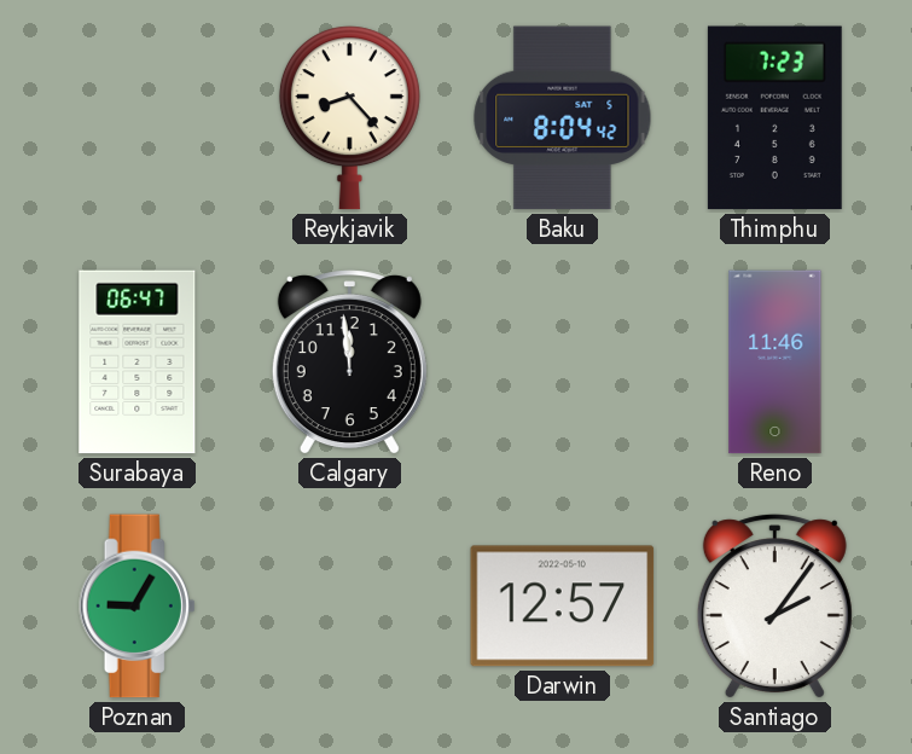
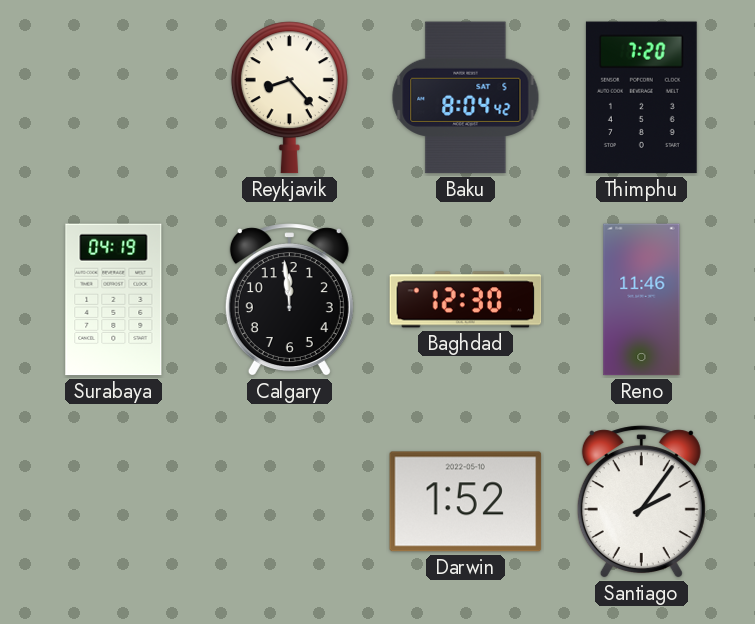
Thimphu: 7:23 -> 7:20 (641, 98)
Surabaya: 06:47 -> 04:19 (114, 300)
Baghdad: none -> 12:30 (466, 300)
Poznan: 9:05 -> none (138, 607)
Darwin: 12:57 -> 1:52 (466, 502)
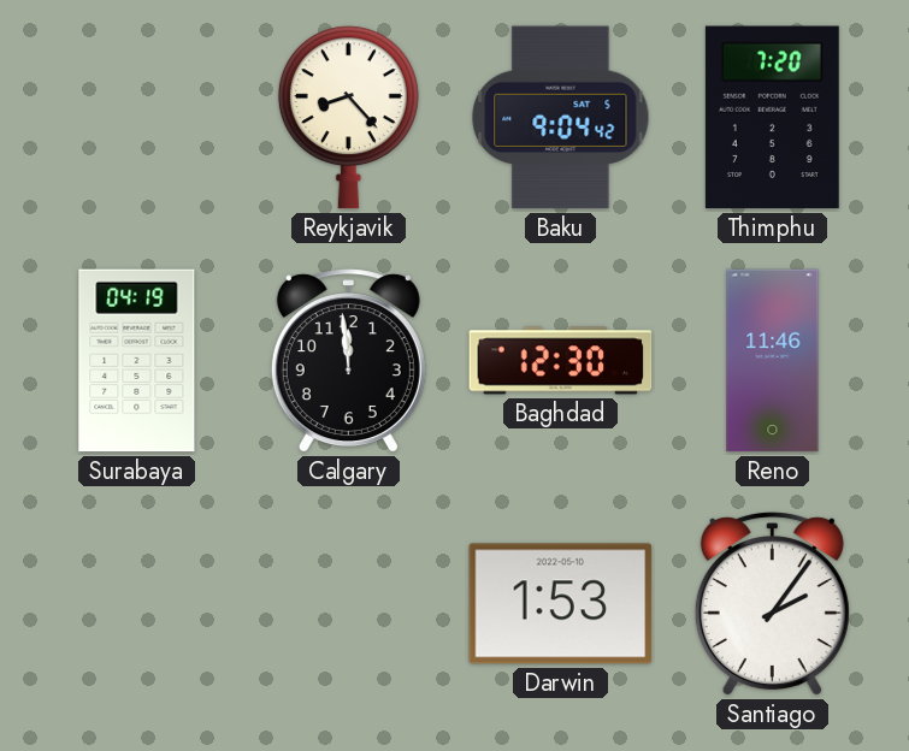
Baku: 8:04 -> 9:04 (561, 118)
Darwin: 1:52 -> 1:53 (561, 604)
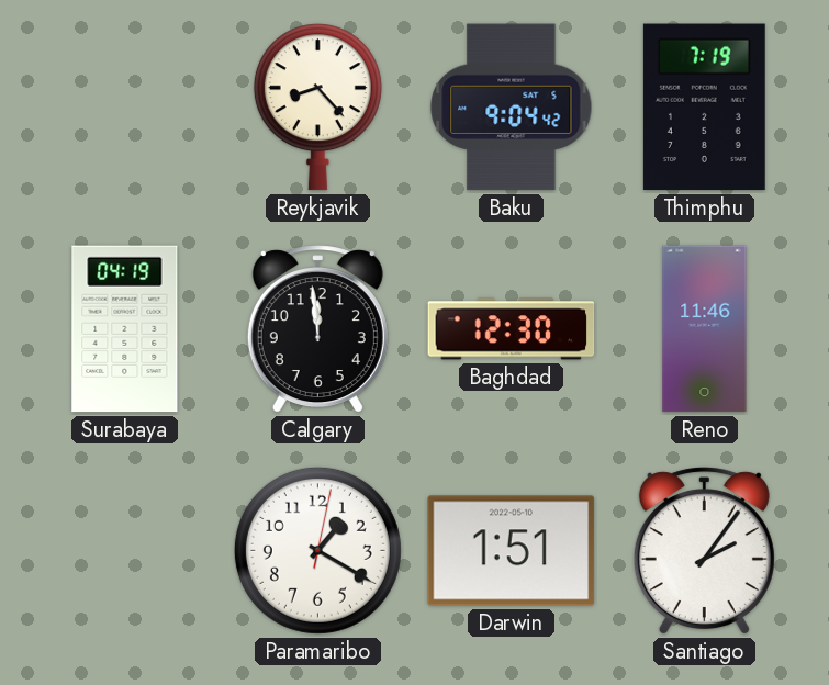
Thimphu: 7:20 -> 7:19 (704, 108)
Paramaribo: none -> 1:20 (317, 550)
Darwin: 1:53 -> 1:51 (512, 551)
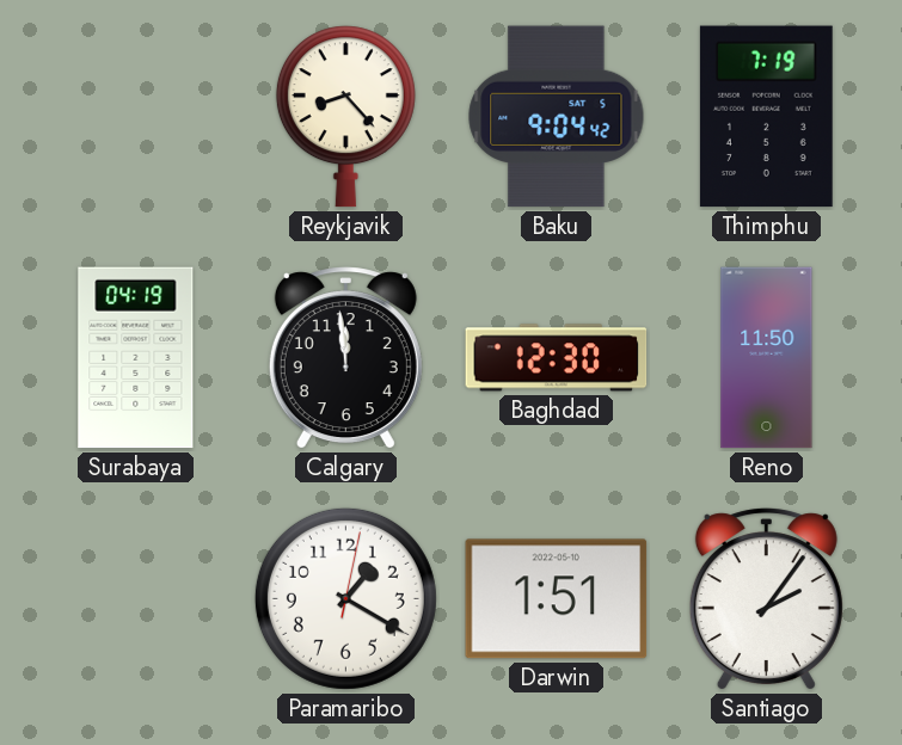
Reno: 11:46 -> 11:50 (767, 358)
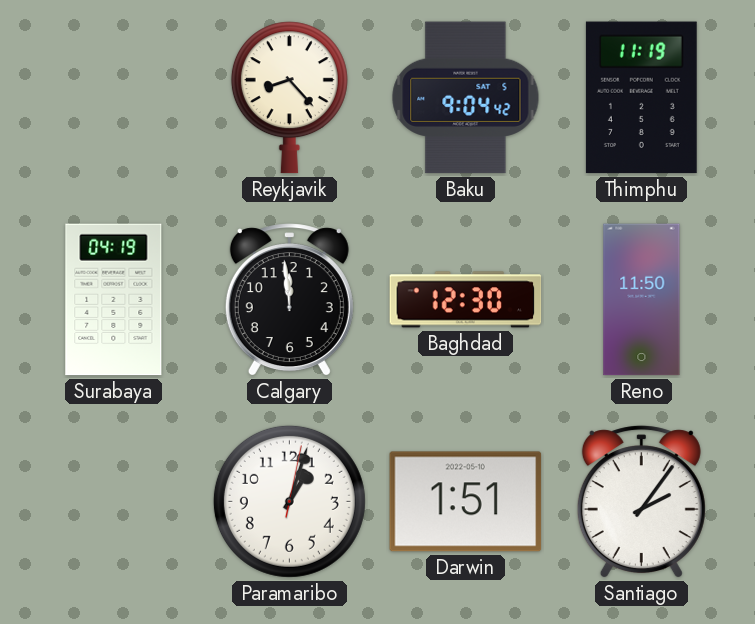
Thimphu: 7:19 -> 11:19 (641, 98)
Paramaribo: 1:20 -> 1:03 (289, 501)
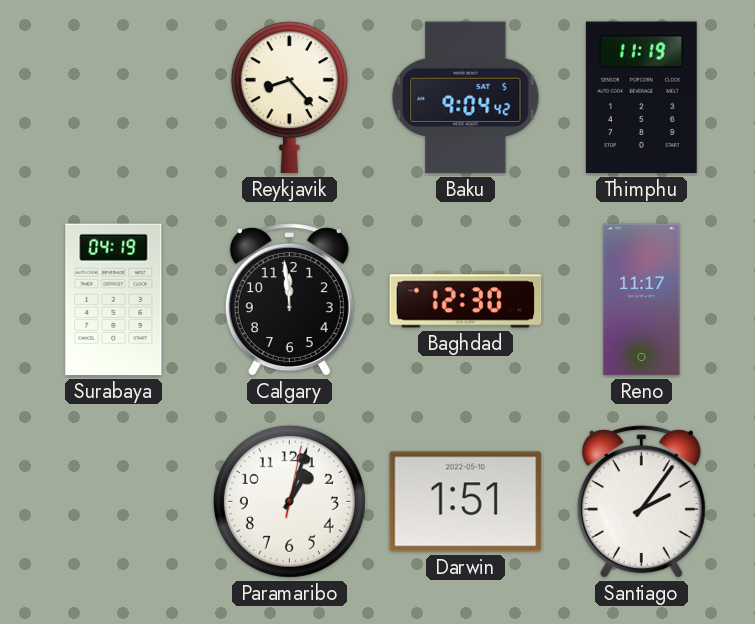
Reno: 11:50 -> 11:17 (642, 300)
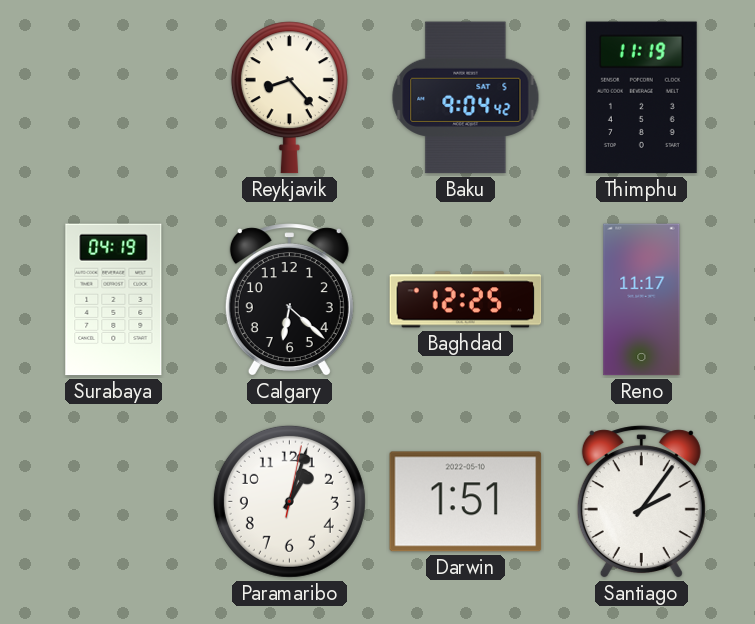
Calgary: 11:59 -> 6:22 (289, 300)
Baghdad: 12:30 -> 12:25 (466, 300)
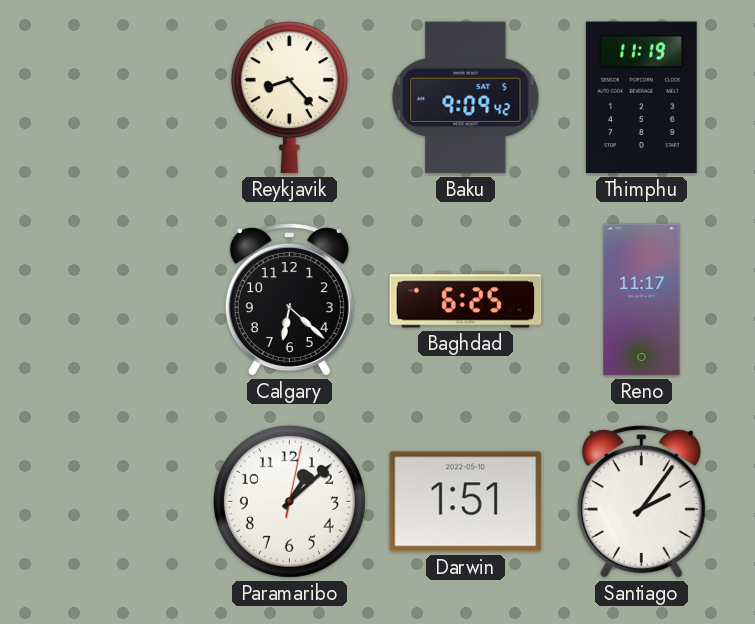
Baku: 9:04 -> 9:09 (466, 98)
Surabaya: 04:19 -> none (114, 300)
Baghdad: 12:25 -> 6:25 (466, 300)
Paramaribo: 1:03 -> 1:08 (289, 501)
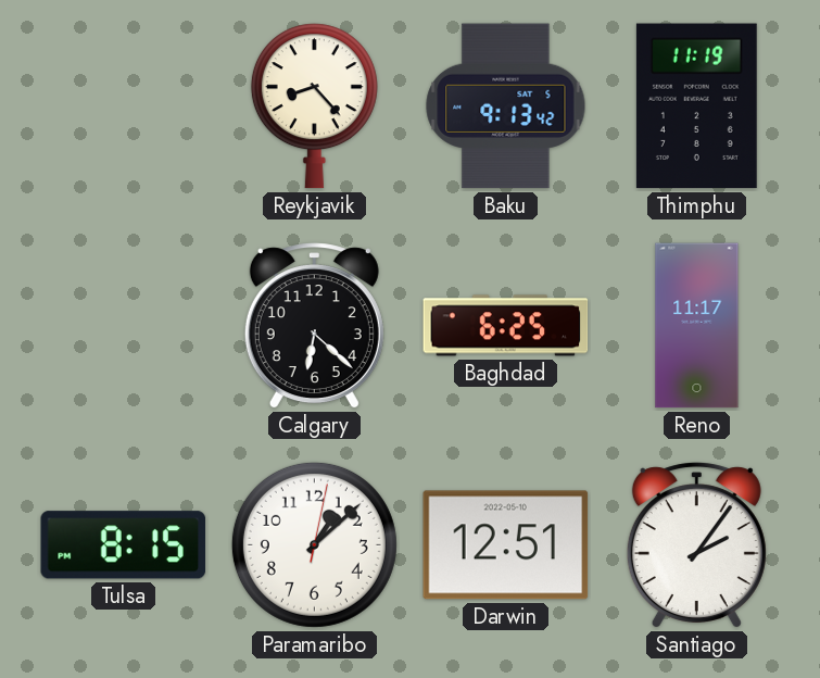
Baku: 9:09 -> 9:13 (506, 106)
Tulsa: none -> 8:15 (124, 545)
Darwin: 1:51 -> 12:51 (506, 545)
